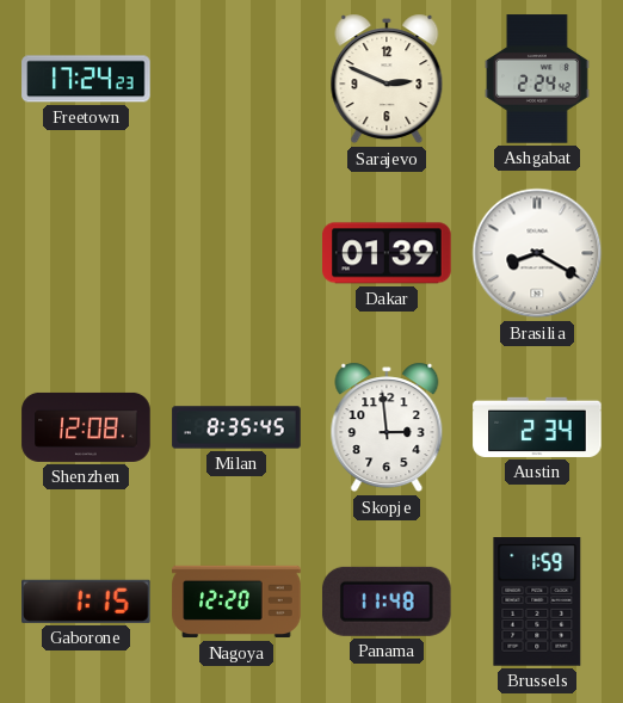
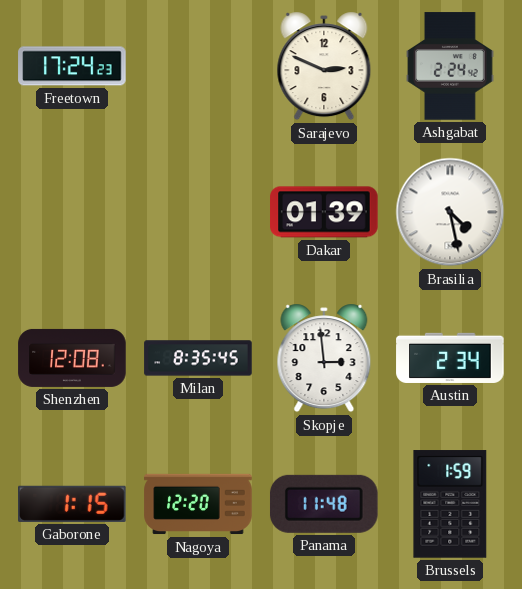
Brasilia: 8:20 -> 4:28 (450, 212)
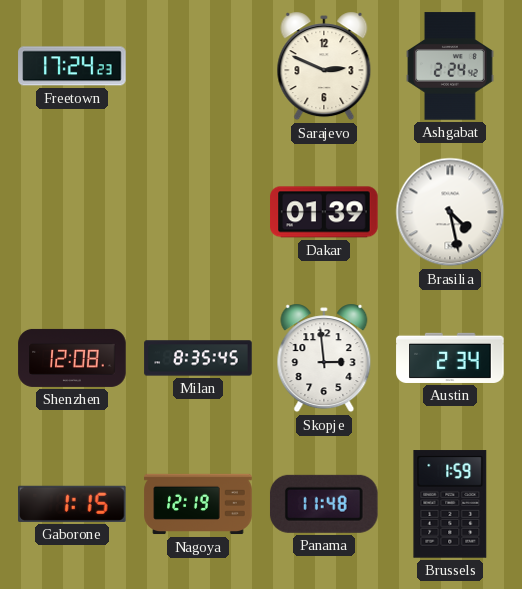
Nagoya: 12:20 -> 12:19 (198, 504)
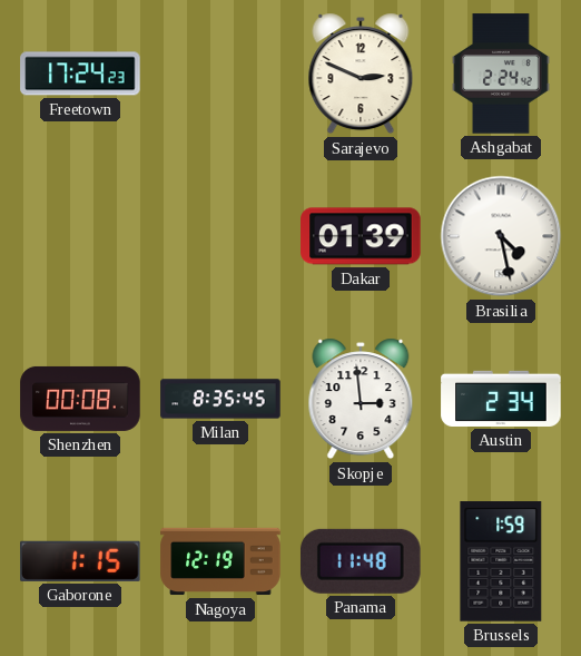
Shenzhen: 12:08 -> 00:08 (80, 399)
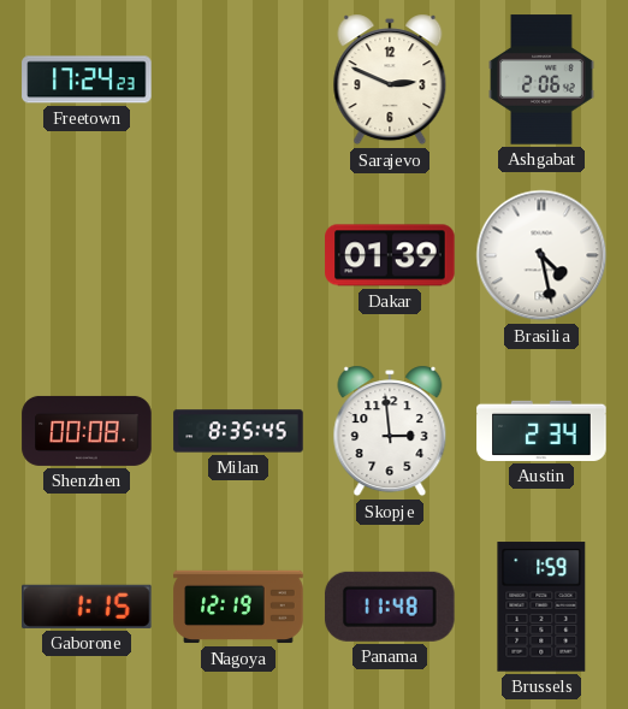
Ashgabat: 2:24 -> 2:06 (541, 79)
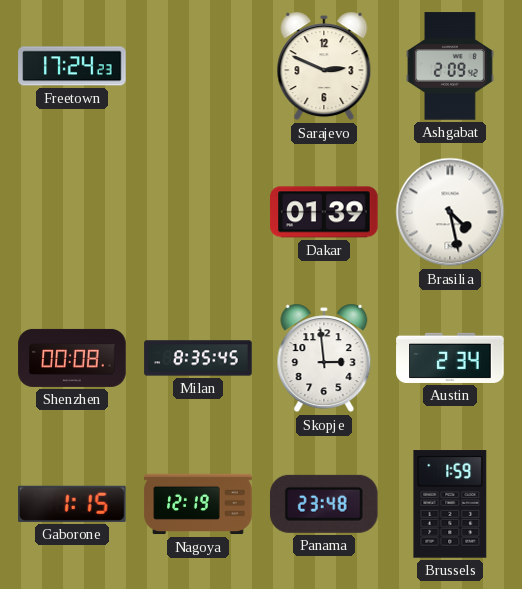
Ashgabat: 2:06 -> 2:09 (450, 66)
Panama: 11:48 -> 23:48 (324, 504)
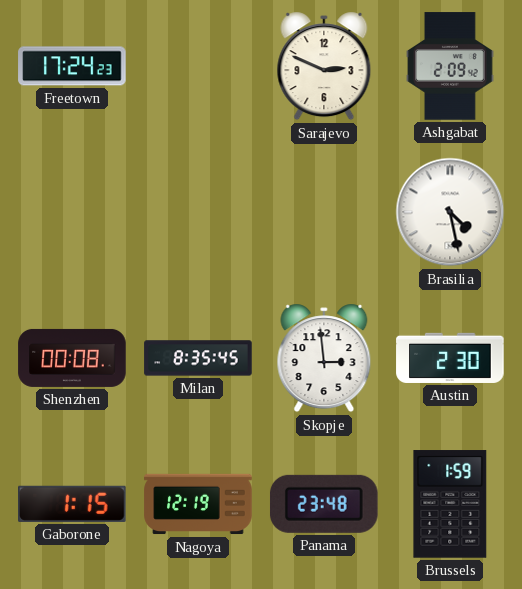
Dakar: 01:39 -> none (324, 212)
Austin: 2:34 -> 2:30 (450, 358)
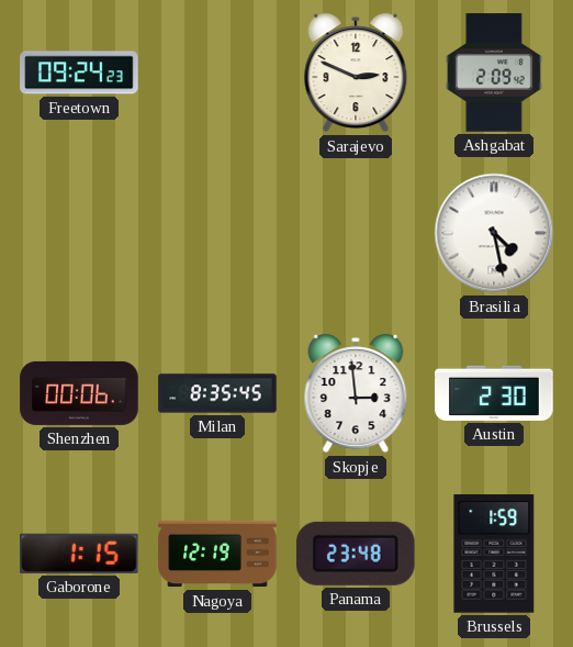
Freetown: 17:24 -> 09:24 (79, 72)
Shenzhen: 00:08 -> 00:06 (79, 393)
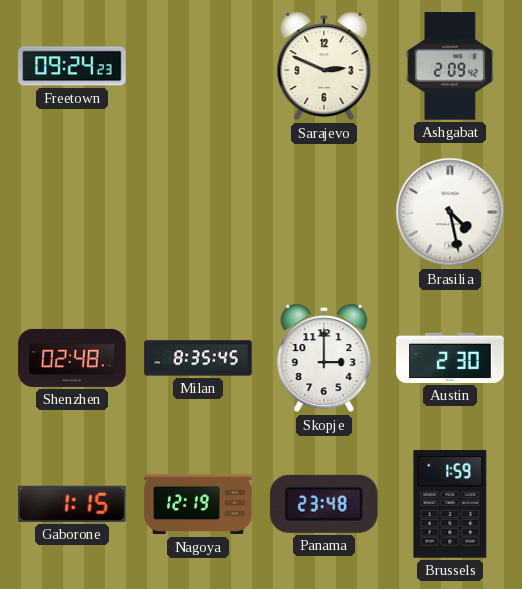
Shenzhen: 00:06 -> 02:48 (72, 358)
Skopje: 2:59 -> 3:00 (324, 358)
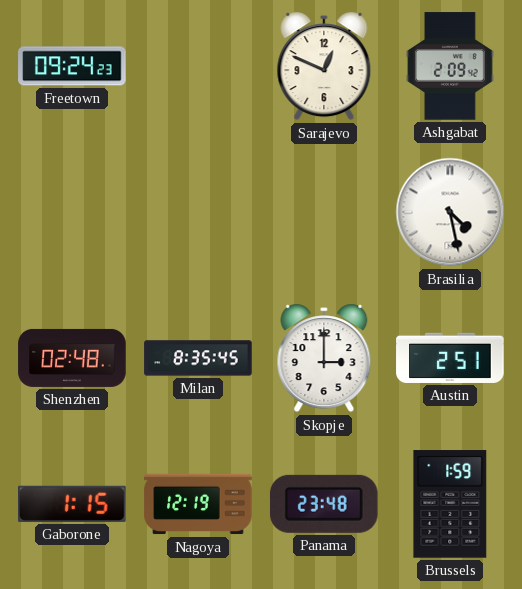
Sarajevo: 2:49 -> 12:49 (324, 66)
Austin: 2:30 -> 2:51 (450, 358)
